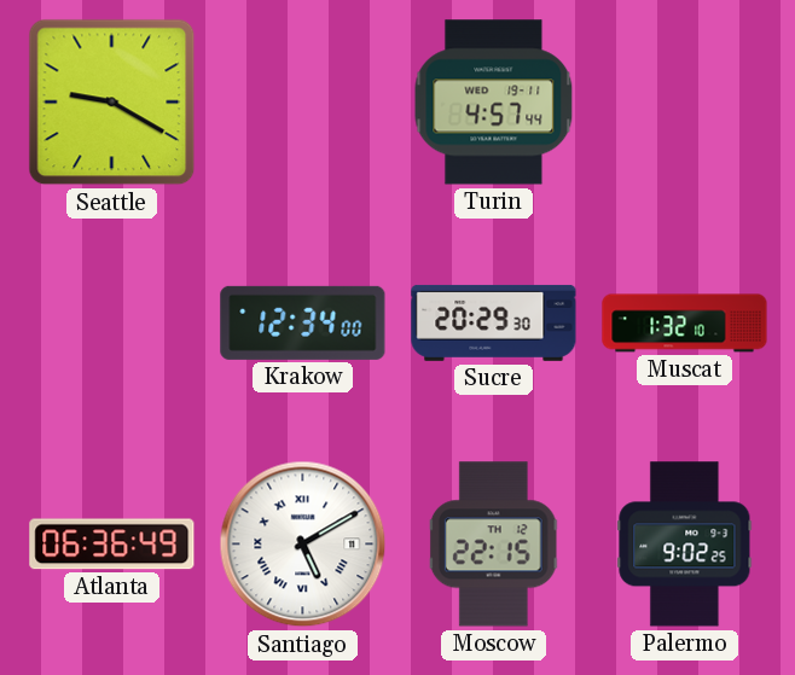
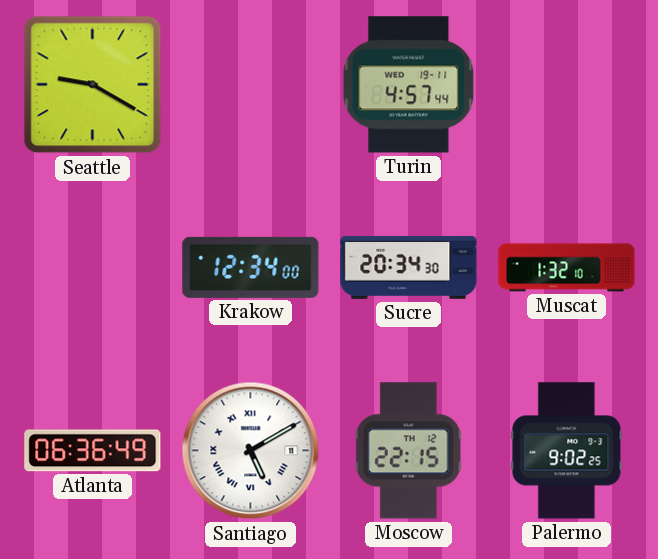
Sucre: 20:29 -> 20:34 (409, 267)
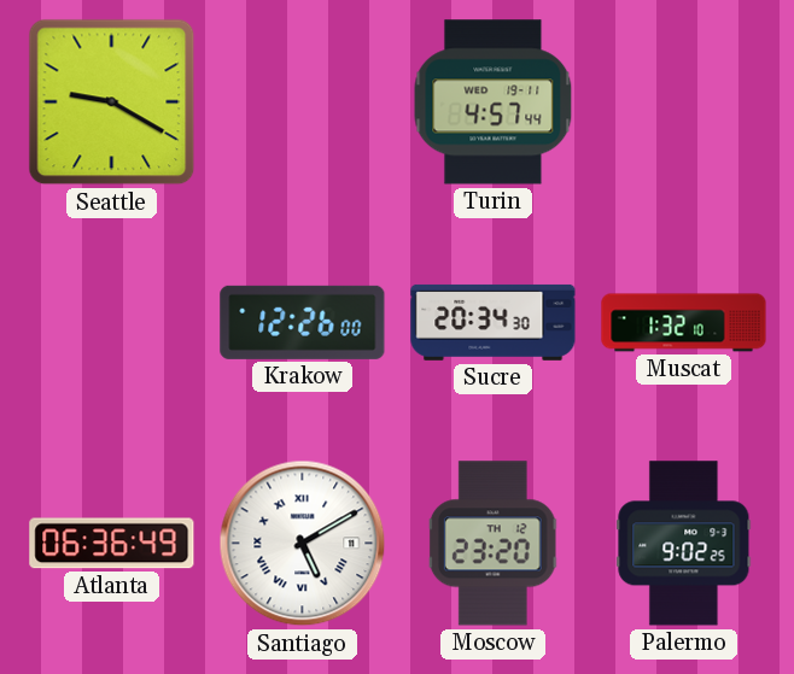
Krakow: 12:34 -> 12:26 (303, 322)
Moscow: 22:15 -> 23:20 (494, 544)
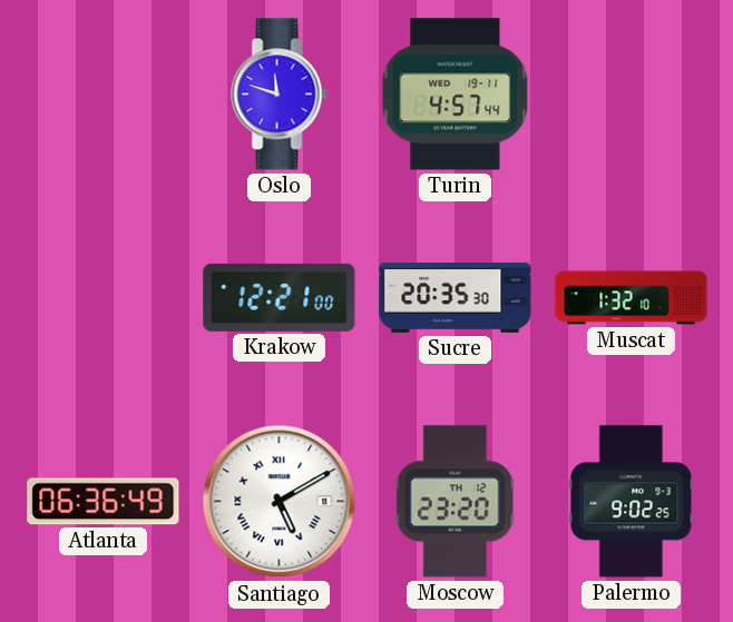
Seattle: 9:20 -> none (112, 102)
Oslo: none -> 11:48 (280, 95)
Krakow: 12:26 -> 12:21 (280, 297)
Sucre: 20:34 -> 20:35 (456, 297)
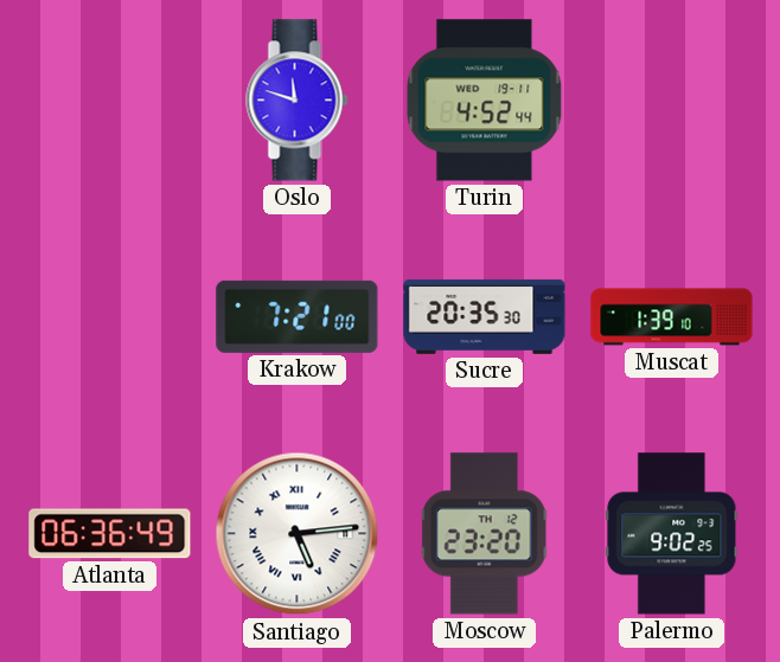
Turin: 4:57 -> 4:52 (485, 101)
Krakow: 12:21 -> 7:21 (298, 316)
Muscat: 1:32 -> 1:39 (672, 317)
Santiago: 5:10 -> 5:14 (298, 534)
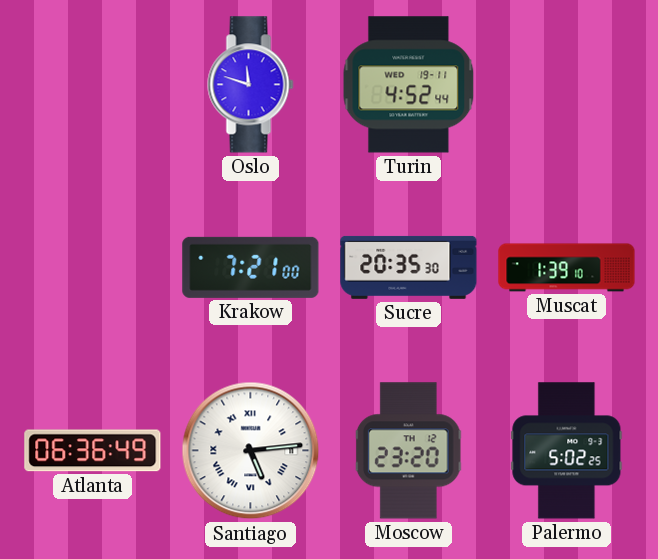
Palermo: 9:02 -> 5:02 (567, 451)
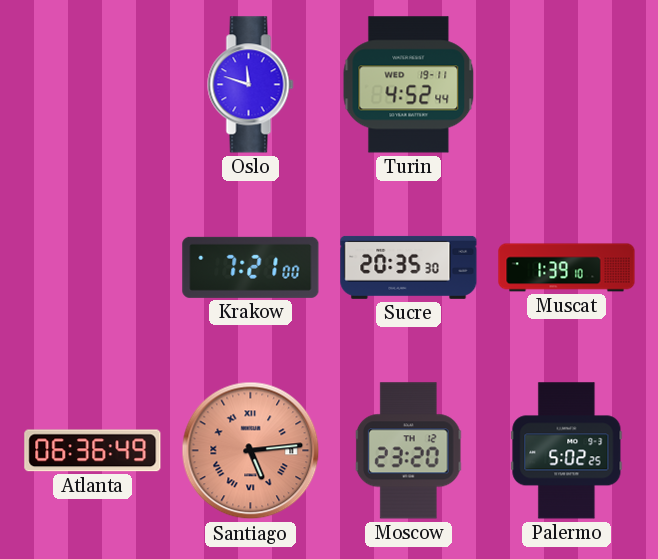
Santiago dial: white -> salmon (251, 451)
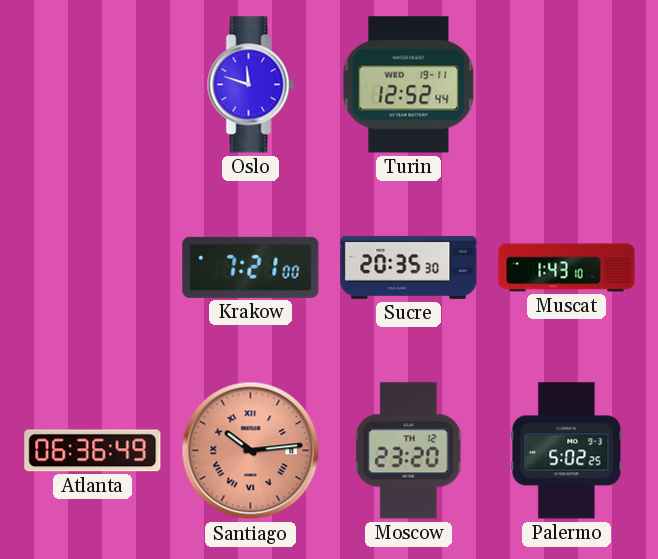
Turin: 4:52 -> 12:52 (409, 85)
Muscat: 1:39 -> 1:43 (567, 268)
Santiago: 5:14 -> 10:14 (251, 451)
